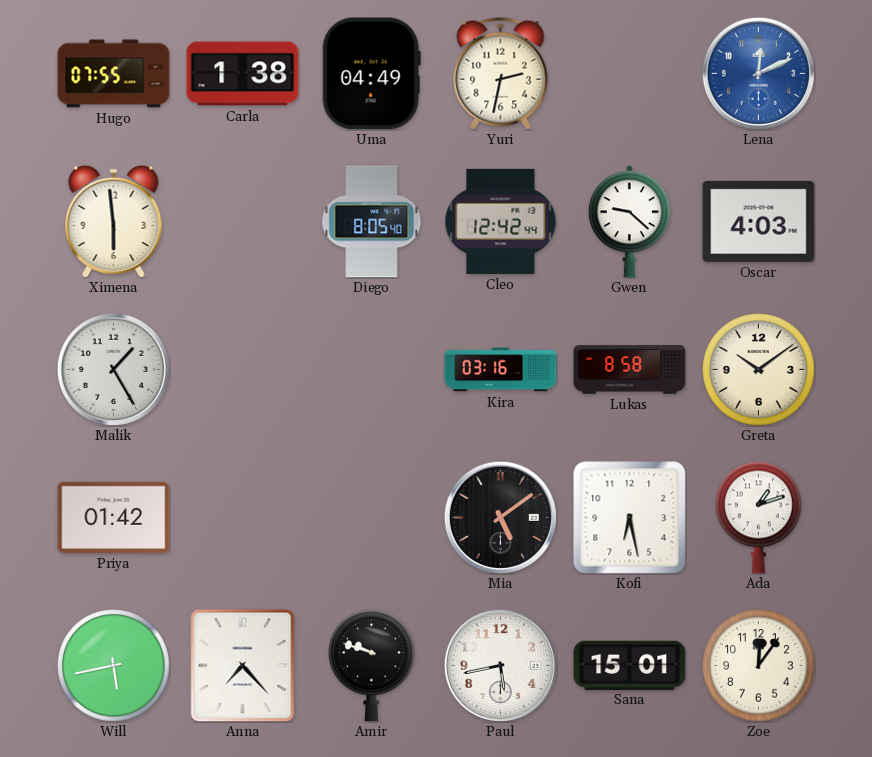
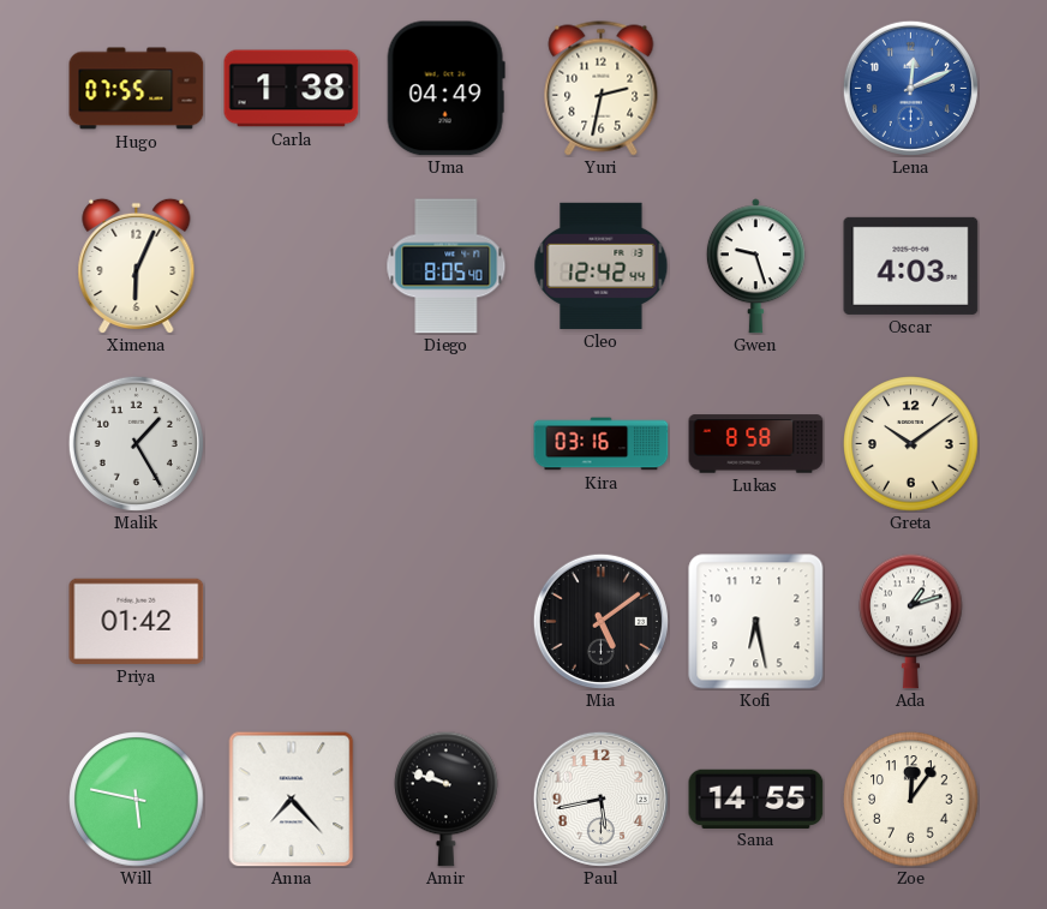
Ximena: 5:59 -> 6:04 (137, 265)
Gwen: 9:22 -> 9:27 (755, 267)
Will: 5:43 -> 5:47 (137, 800)
Sana: 15:01 -> 14:55 (756, 799)
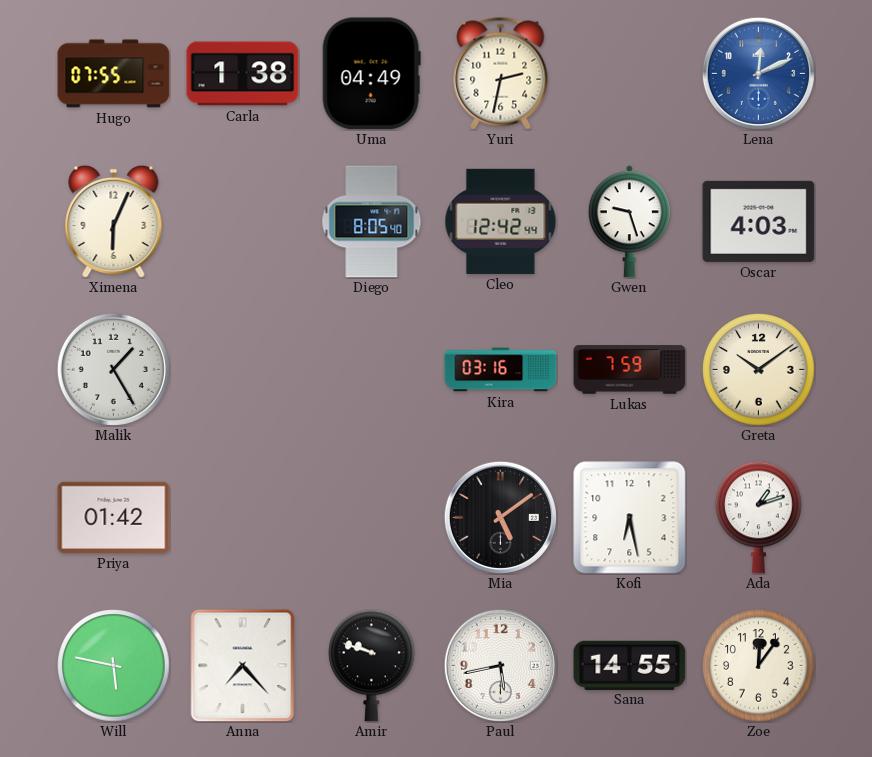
Lukas: 8:58 -> 7:59 (630, 370)
